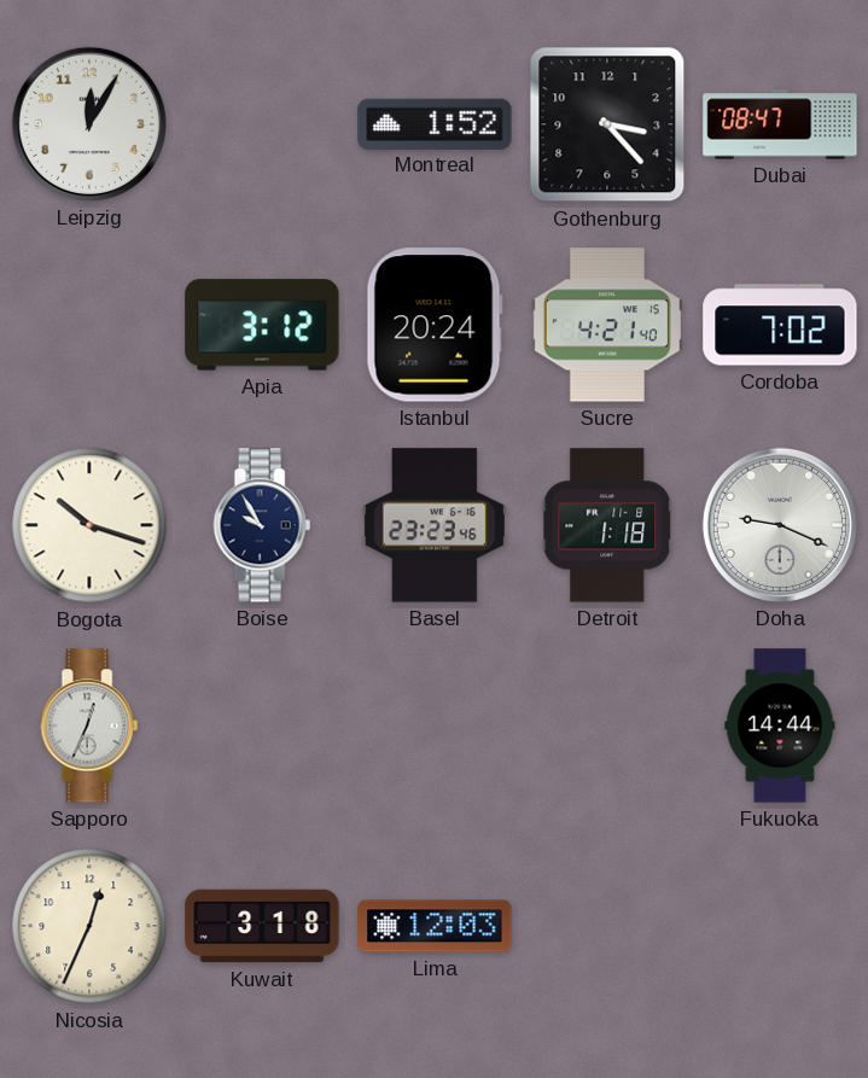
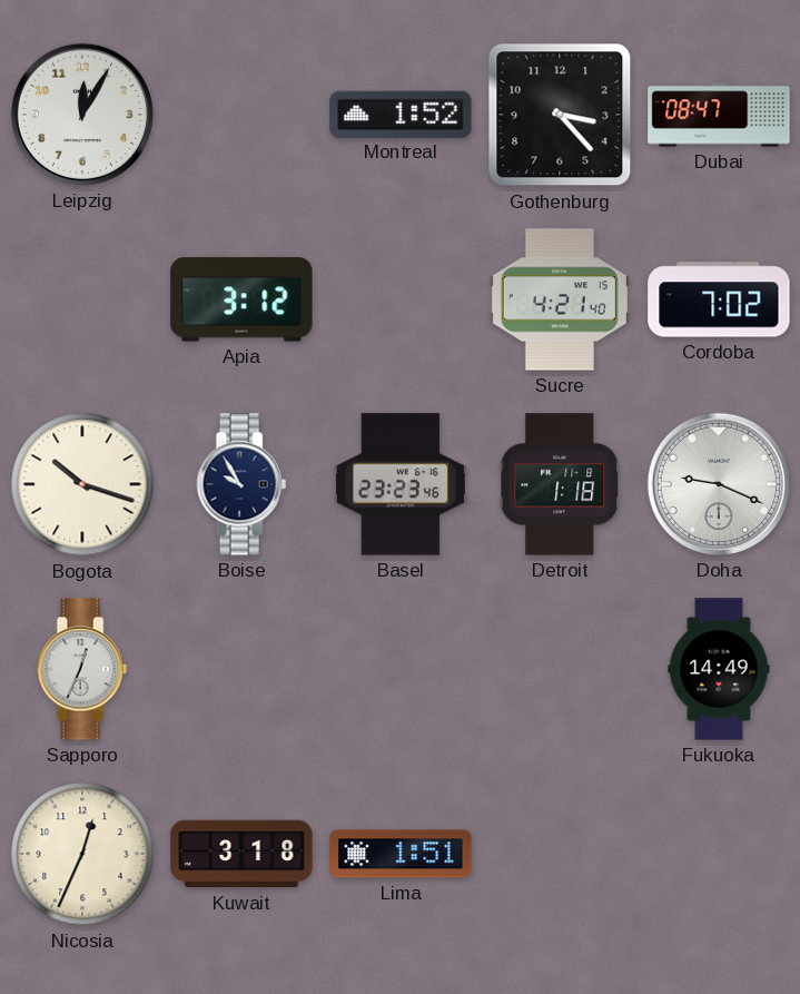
Istanbul: 20:24 -> none (435, 325)
Fukuoka: 14:44 -> 14:49 (719, 669)
Lima: 12:03 -> 1:51 (401, 854)
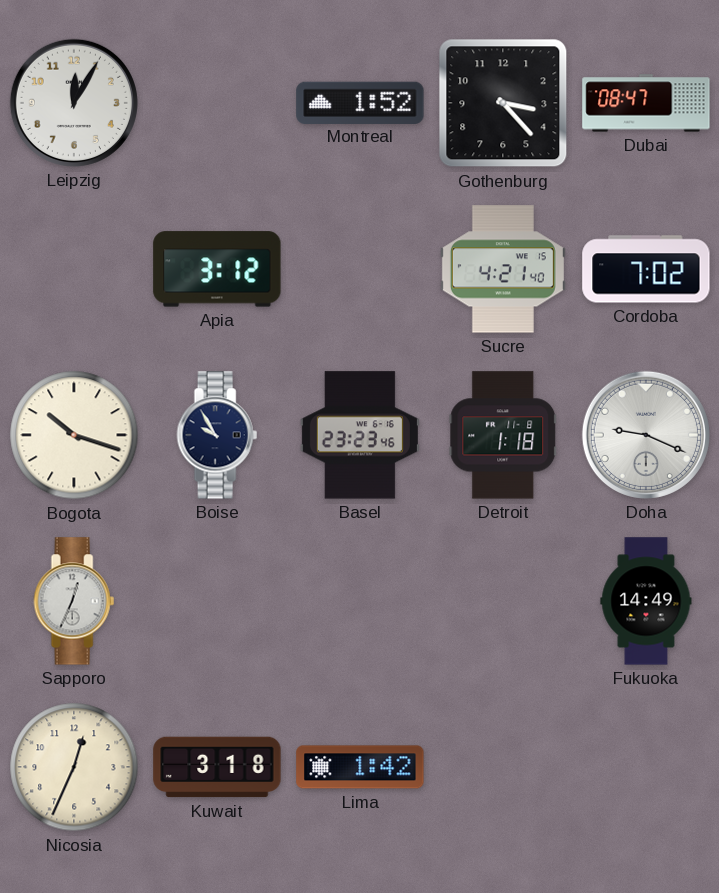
Lima: 1:51 -> 1:42 (360, 767)
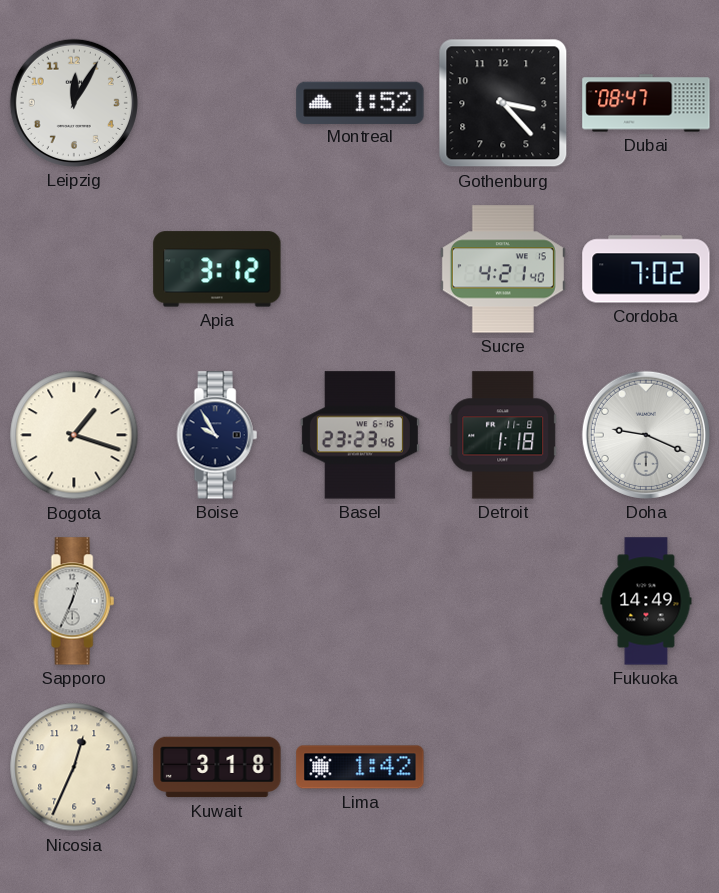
Bogota: 10:18 -> 1:18 (74, 435)
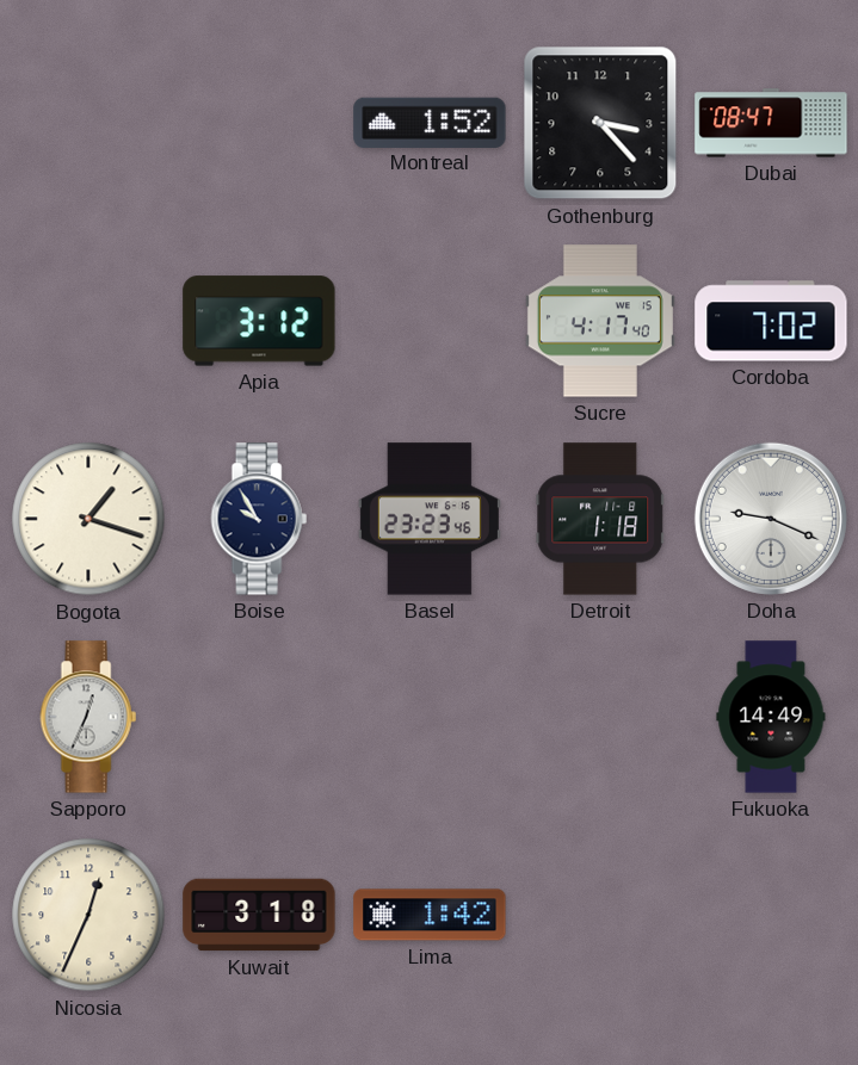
Leipzig: 12:05 -> none (74, 103)
Sucre: 4:21 -> 4:17 (600, 321)
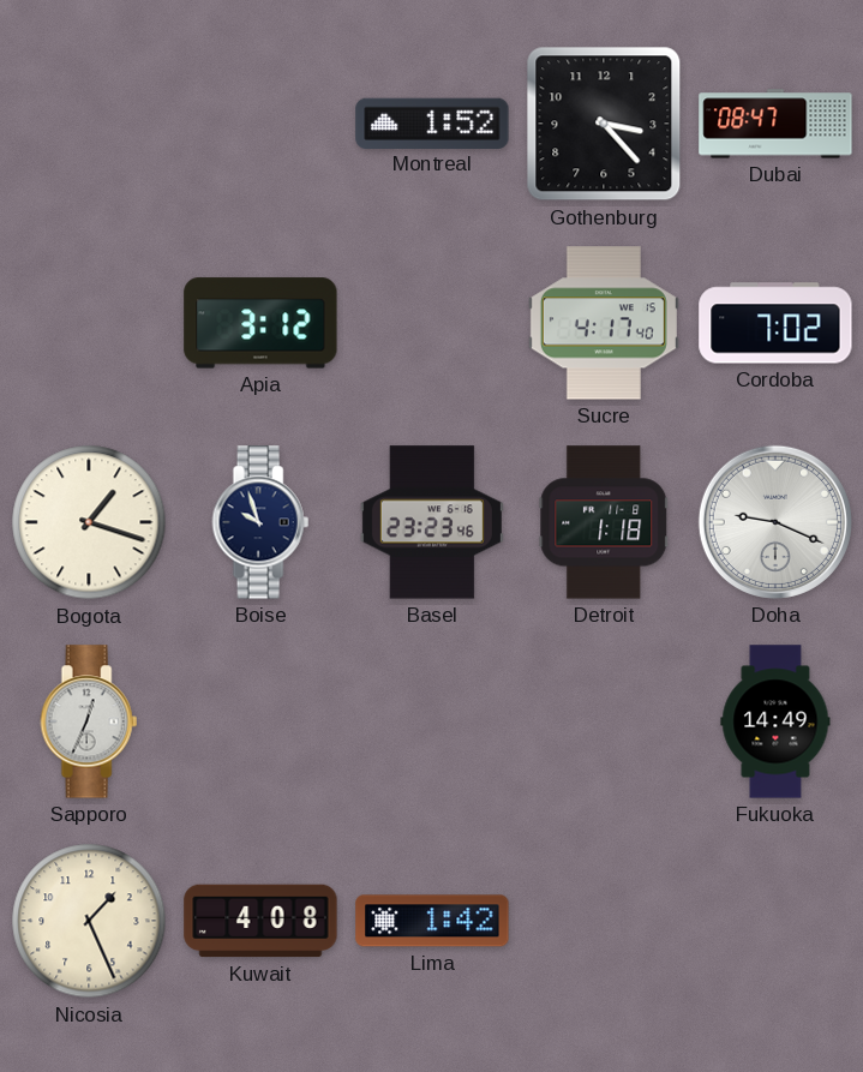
Boise: 9:55 -> 9:57 (260, 522)
Nicosia: 12:34 -> 1:26 (89, 921)
Kuwait: 3:18 -> 4:08 (260, 921)
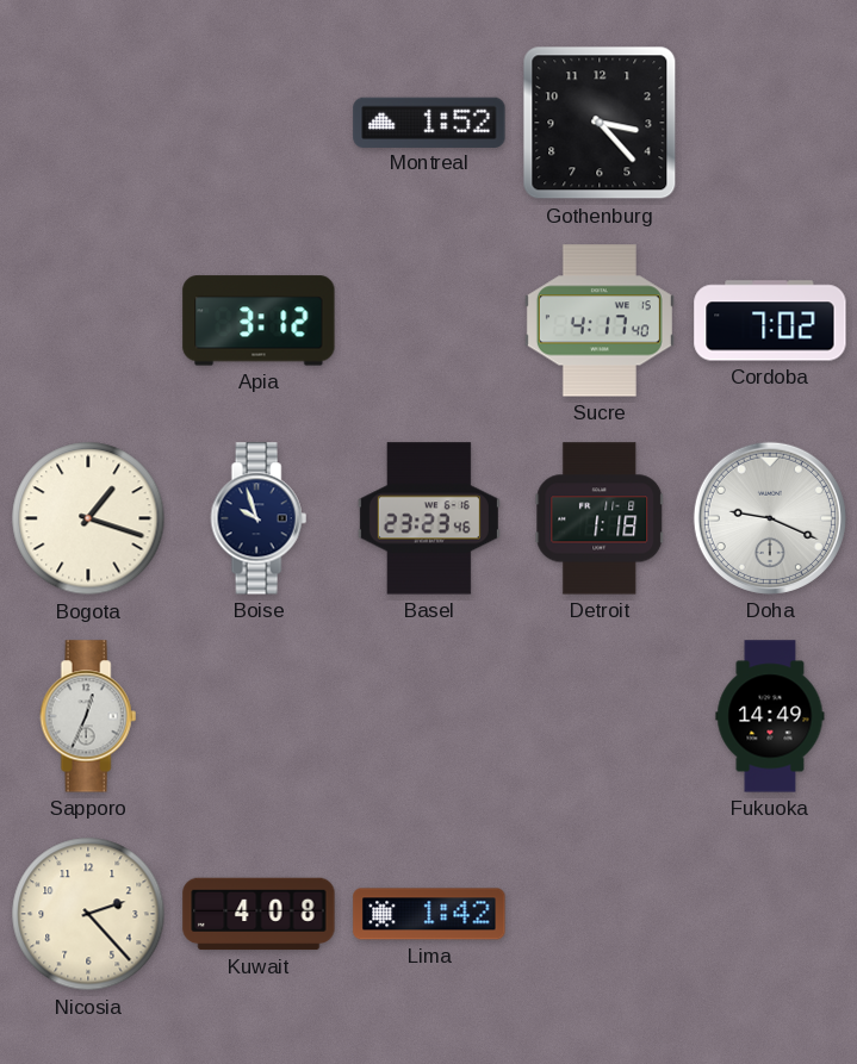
Dubai: 08:47 -> none (775, 124)
Nicosia: 1:26 -> 2:23 (88, 914)
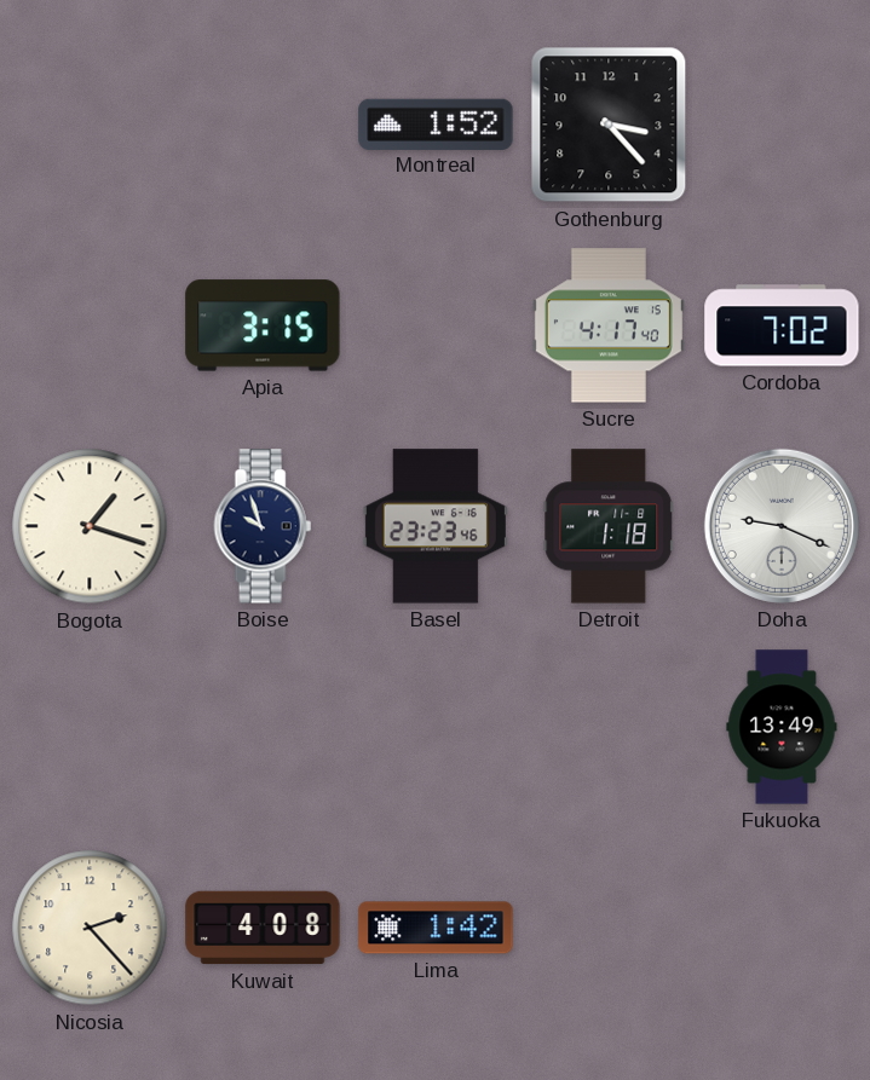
Apia: 3:12 -> 3:15 (263, 325)
Sapporo: 12:34 -> none (88, 716)
Fukuoka: 14:49 -> 13:49 (782, 727)
